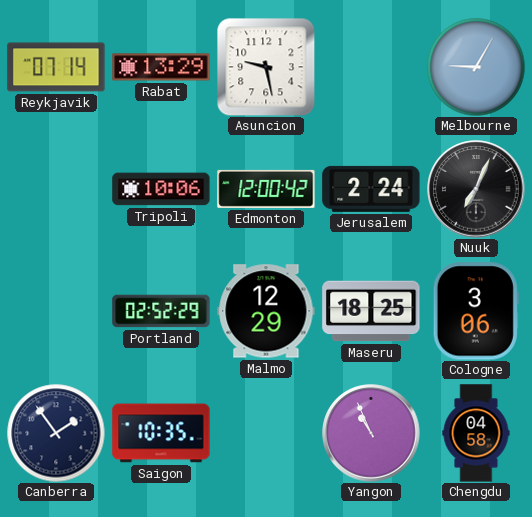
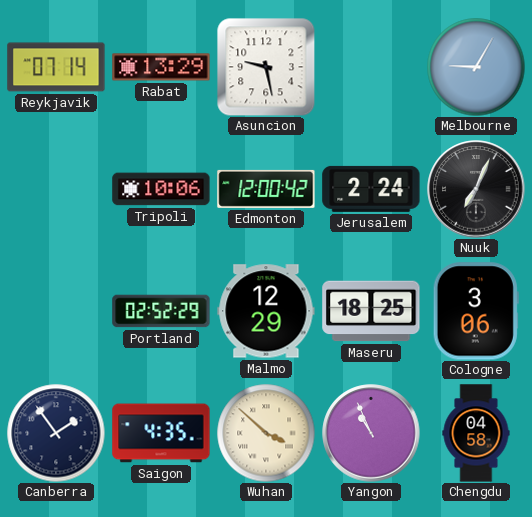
Saigon: 10:35 -> 4:35 (161, 433)
Wuhan: none -> 3:52 (266, 433)
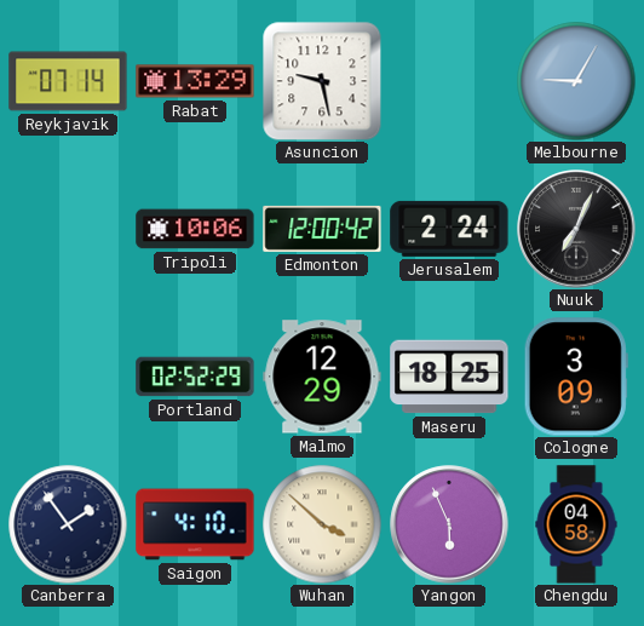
Cologne: 3:06 -> 3:09 (576, 377)
Saigon: 4:35 -> 4:10 (195, 524)
Yangon: 10:56 -> 5:56 (449, 524)
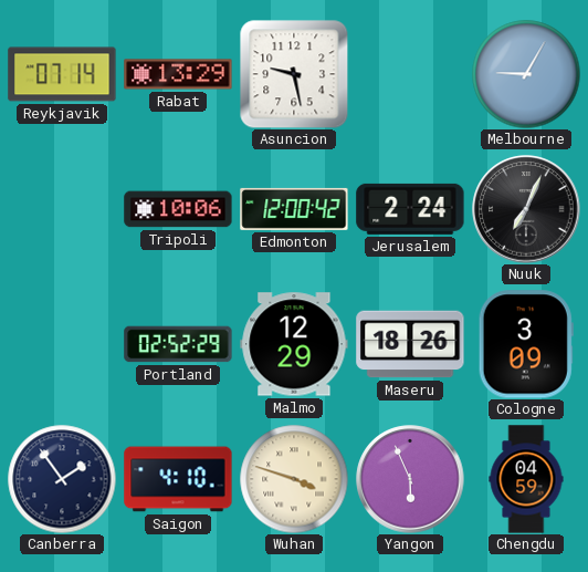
Maseru: 18:25 -> 18:26 (410, 344)
Wuhan: 3:52 -> 3:48 (294, 479)
Chengdu: 04:58 -> 04:59 (526, 479)
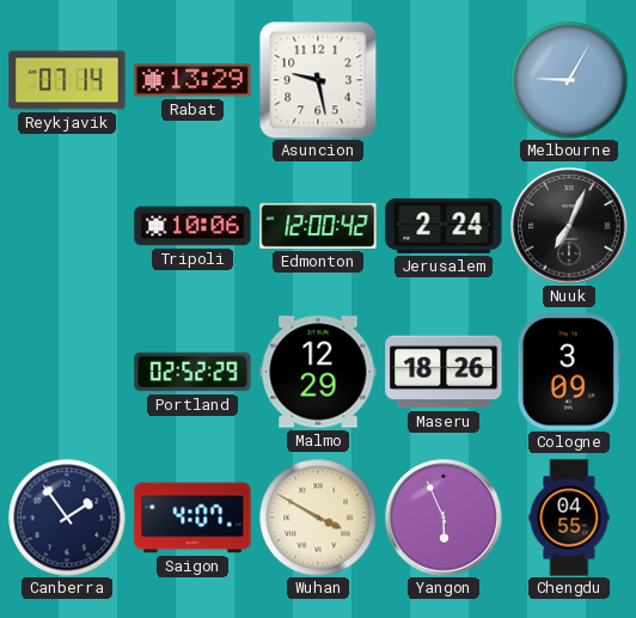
Saigon: 4:10 -> 4:07 (192, 518)
Wuhan: 3:48 -> 3:50 (318, 518)
Chengdu: 04:59 -> 04:55 (569, 518)
